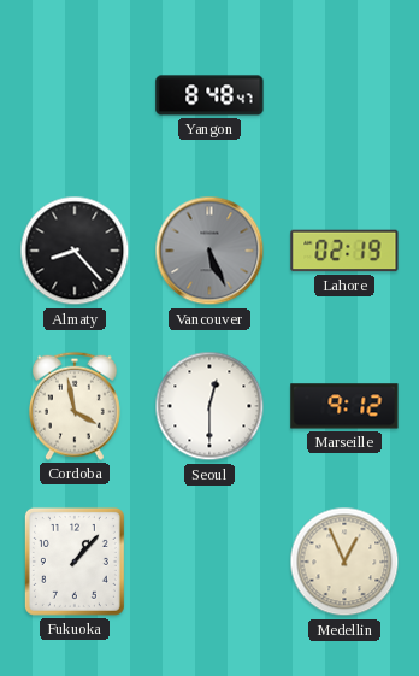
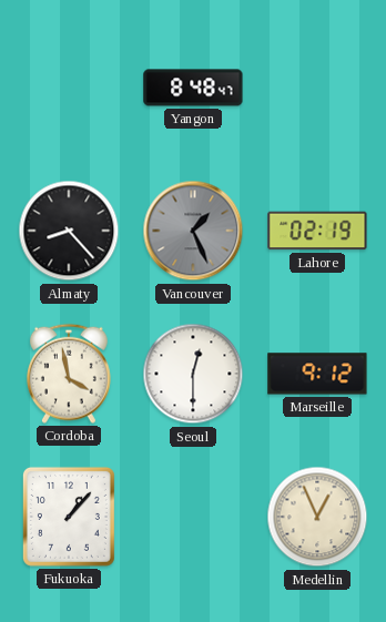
Vancouver: 5:26 -> 1:26 (193, 231)
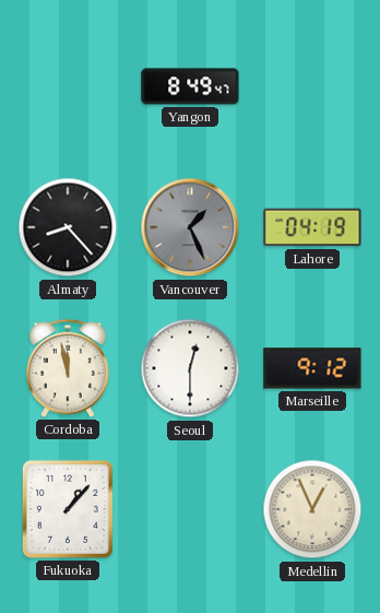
Yangon: 8:48 -> 8:49 (190, 86)
Lahore: 02:19 -> 04:19 (312, 227)
Cordoba: 3:58 -> 11:58 (68, 368)
